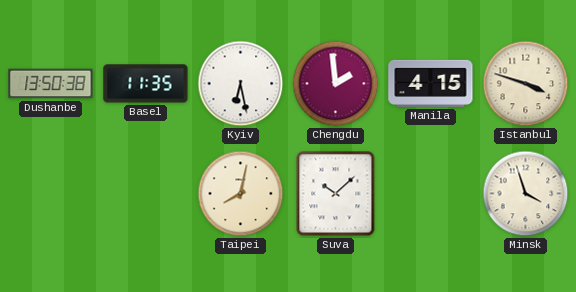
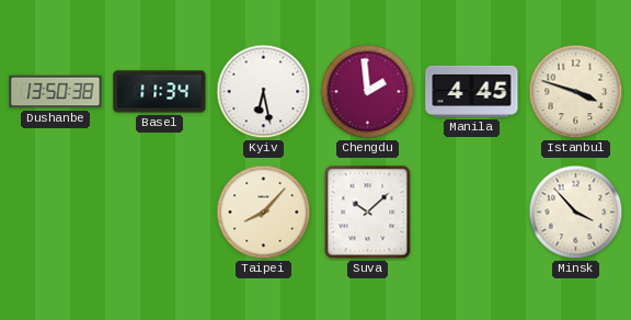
Basel: 11:35 -> 11:34 (160, 92)
Manila: 4:15 -> 4:45 (472, 91)
Taipei: 8:02 -> 8:07 (264, 213)
Minsk: 3:57 -> 3:53 (576, 213)
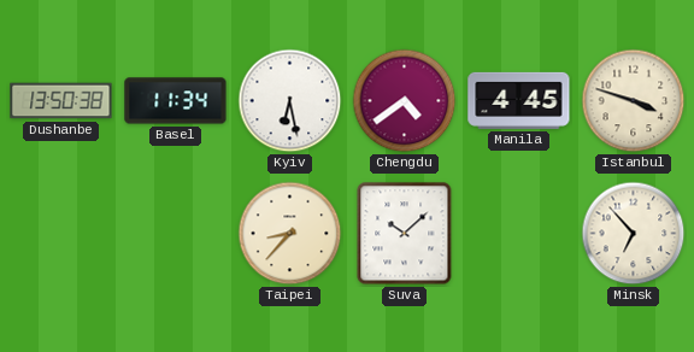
Chengdu: 1:59 -> 4:39 (405, 101)
Taipei: 8:07 -> 8:37 (290, 234)
Minsk: 3:53 -> 6:53 (634, 234)
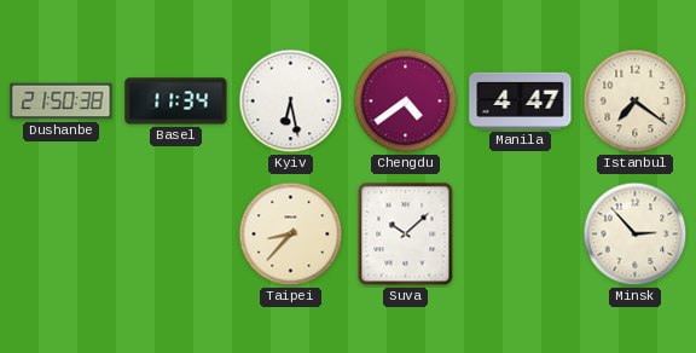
Dushanbe: 13:50 -> 21:50 (62, 102)
Manila: 4:45 -> 4:47 (521, 100)
Istanbul: 3:48 -> 7:21 (636, 102)
Minsk: 6:53 -> 2:53 (636, 235)
